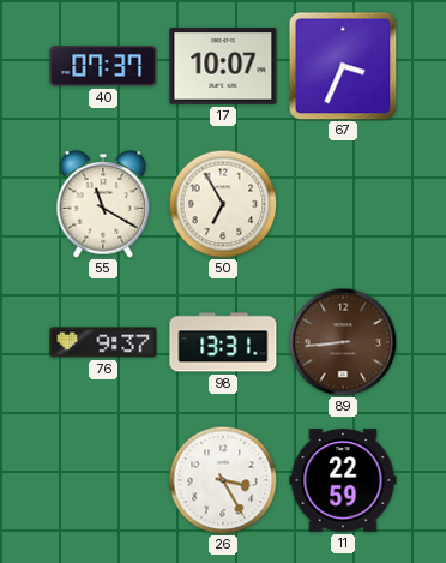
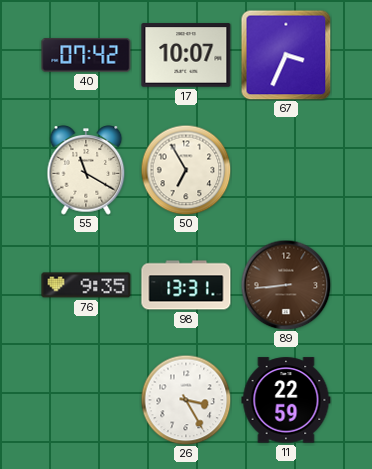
40: 07:37 -> 07:42 (86, 55)
76: 9:37 -> 9:35 (86, 285)
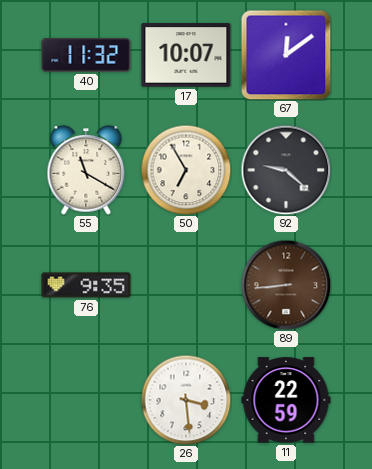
40: 07:42 -> 11:32 (86, 55)
67: 3:34 -> 12:09 (286, 55)
92: none -> 9:22 (286, 170)
98: 13:31 -> none (186, 285)
26: 3:25 -> 3:29 (186, 400)
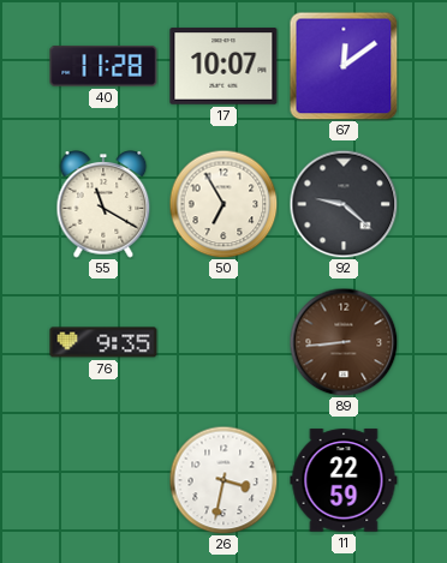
40: 11:32 -> 11:28 (103, 66)
26: 3:29 -> 3:32 (223, 480)
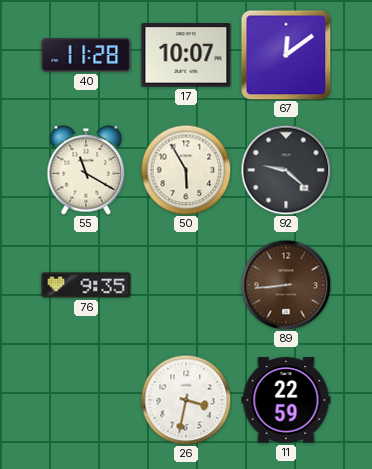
50: 6:55 -> 5:55 (186, 170)
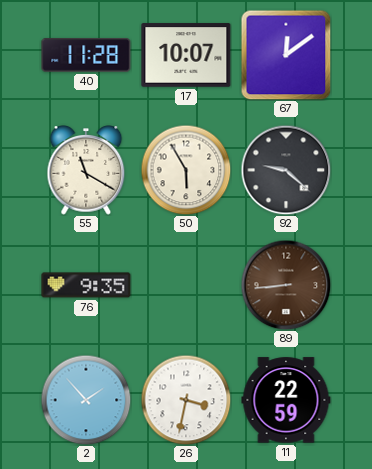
2: none -> 1:53 (86, 400)
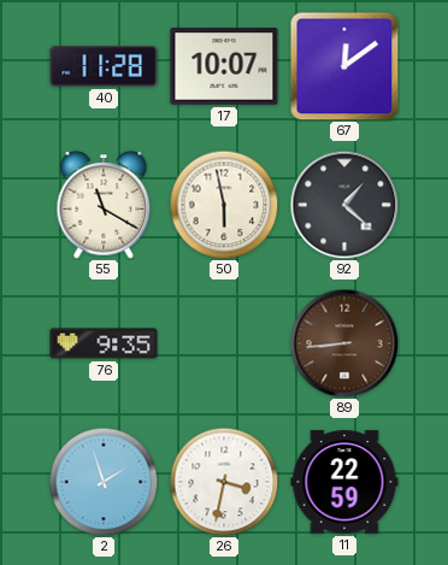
50: 5:55 -> 5:58 (224, 205)
92: 9:22 -> 1:22 (344, 205)
2: 1:53 -> 1:57 (104, 482)
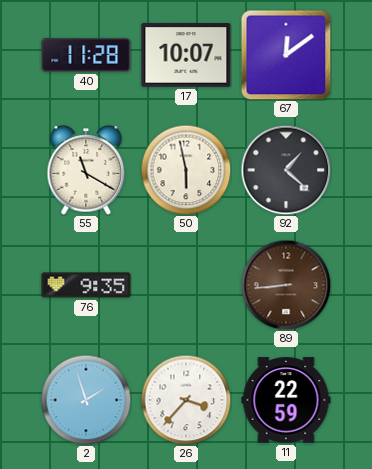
26: 3:32 -> 3:37 (186, 400)
